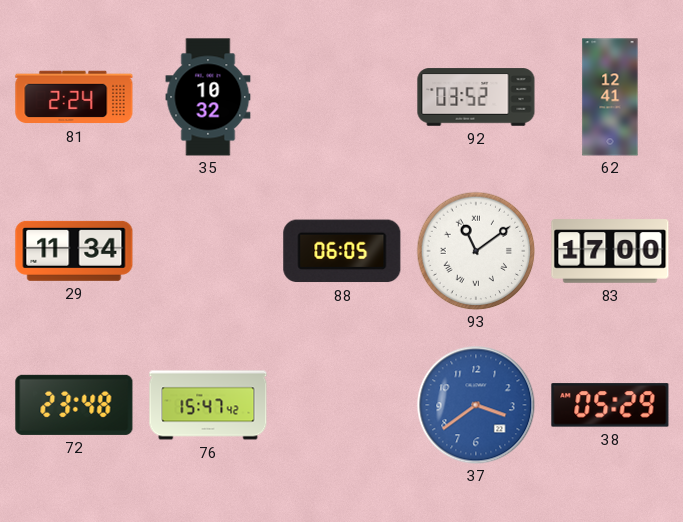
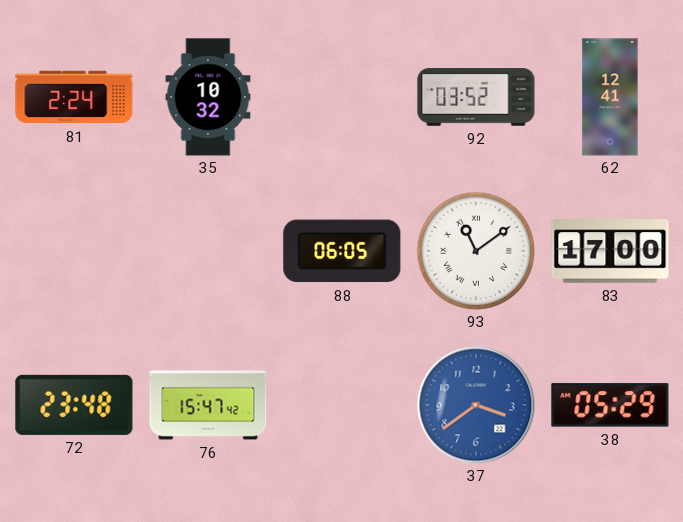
29: 11:34 -> none (74, 251)
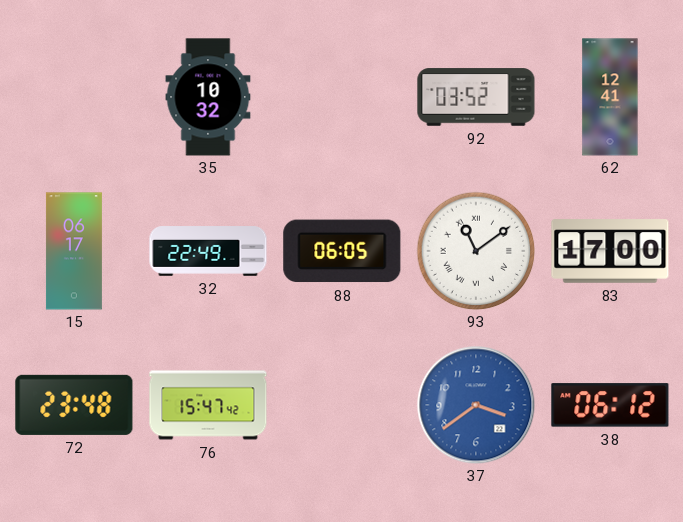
81: 2:24 -> none (74, 97)
15: none -> 06:17 (74, 251)
32: none -> 22:49 (208, 251)
38: 05:29 -> 06:12 (610, 405)
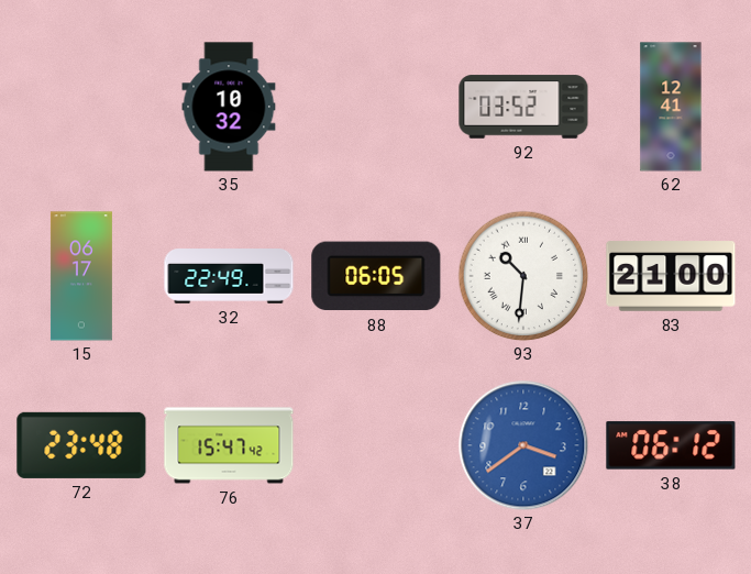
93: 11:09 -> 10:31 (523, 276)
83: 17:00 -> 21:00 (671, 276)
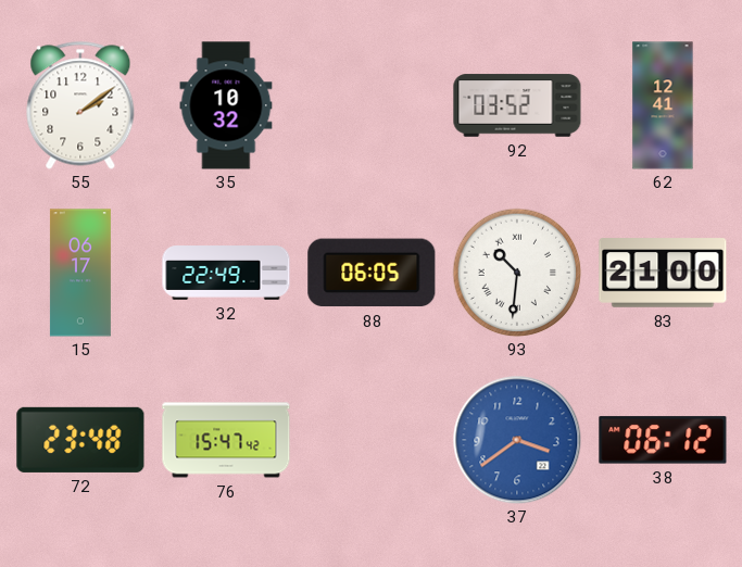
55: none -> 2:09 (80, 105)
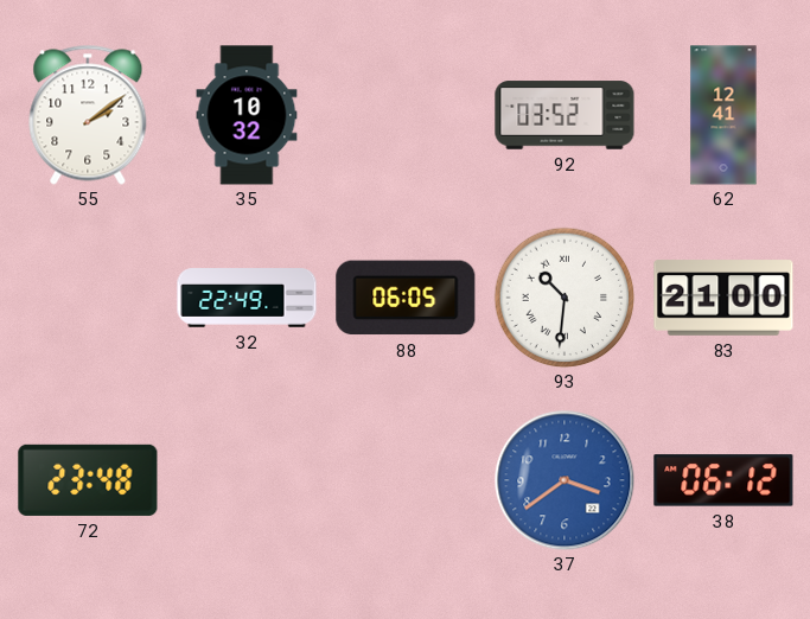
15: 06:17 -> none (80, 273)
76: 15:47 -> none (226, 440)
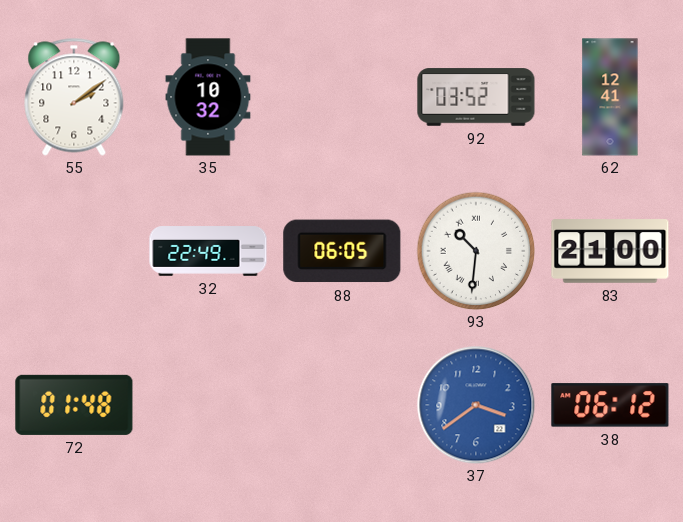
72: 23:48 -> 01:48 (74, 405)
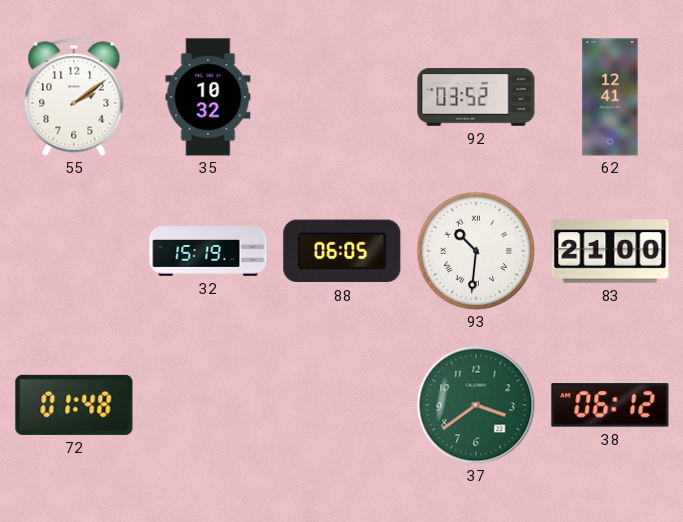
32: 22:49 -> 15:19 (208, 251)
37 dial: blue -> green (476, 405)
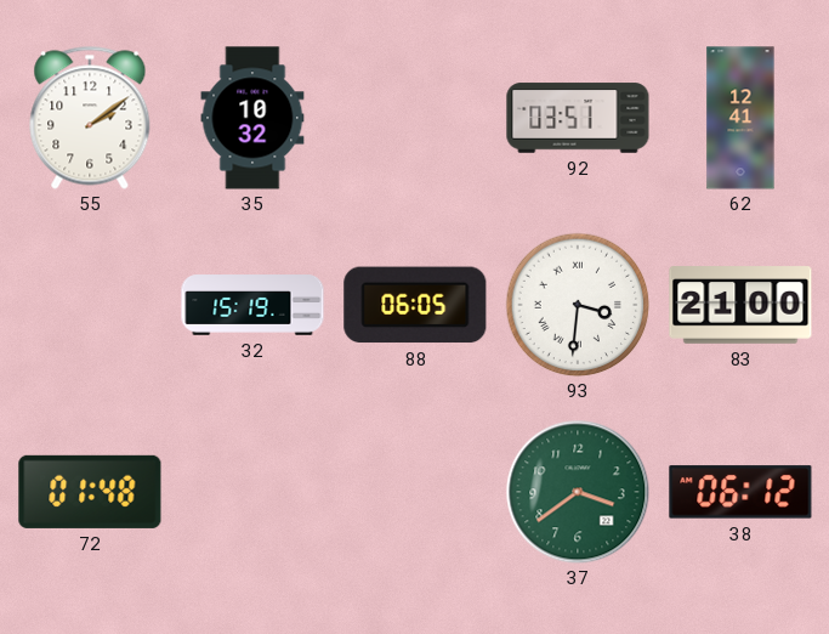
92: 03:52 -> 03:51 (578, 118)
93: 10:31 -> 3:31 (578, 305)
